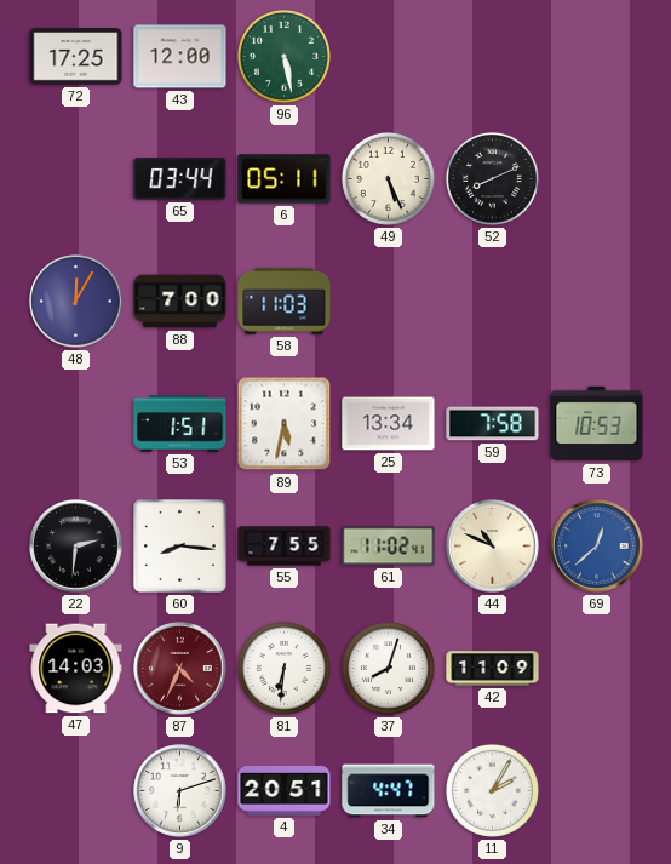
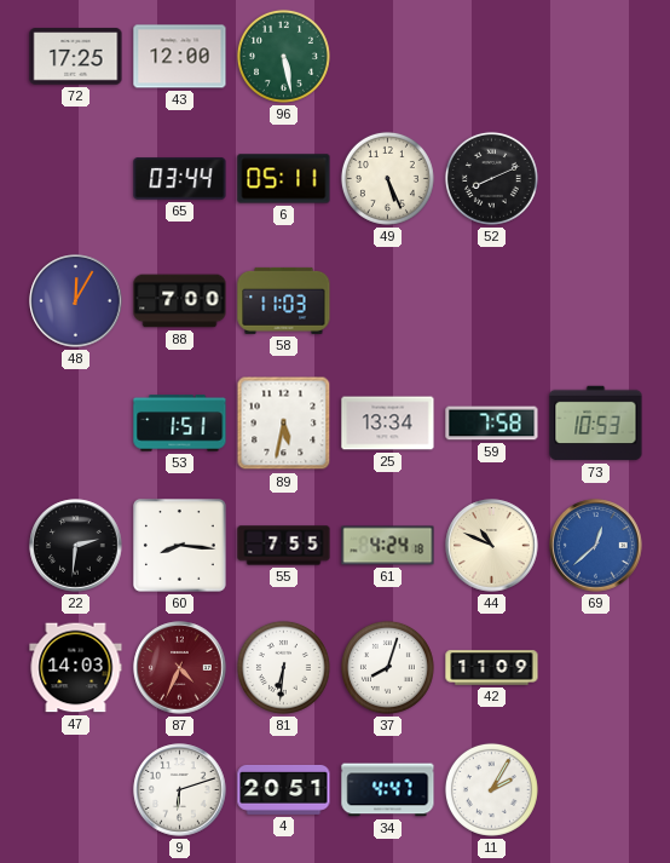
61: 11:02 -> 4:24 (388, 546)
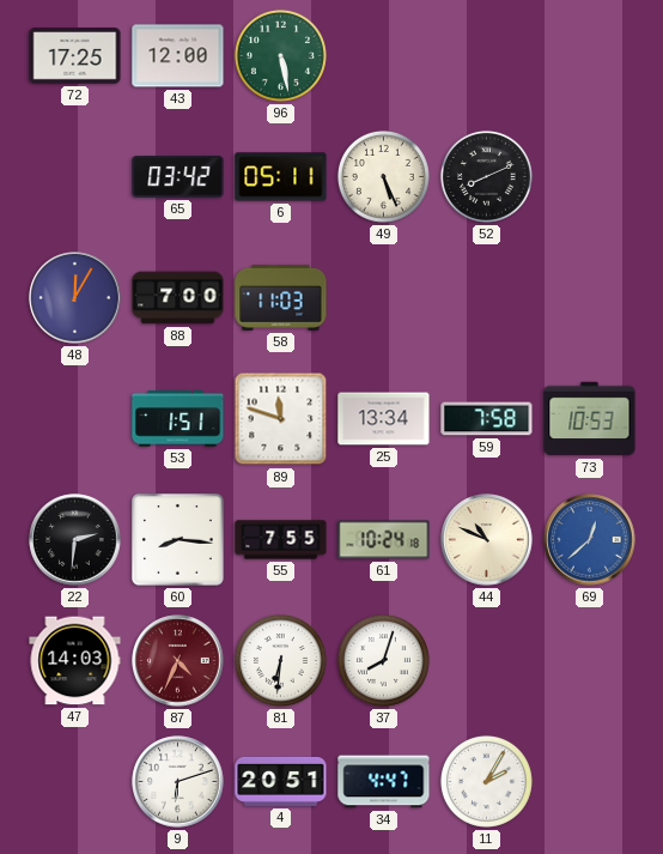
65: 03:44 -> 03:42 (178, 177)
89: 5:32 -> 11:48 (281, 419)
61: 4:24 -> 10:24 (384, 540)
42: 11:09 -> none (492, 668)
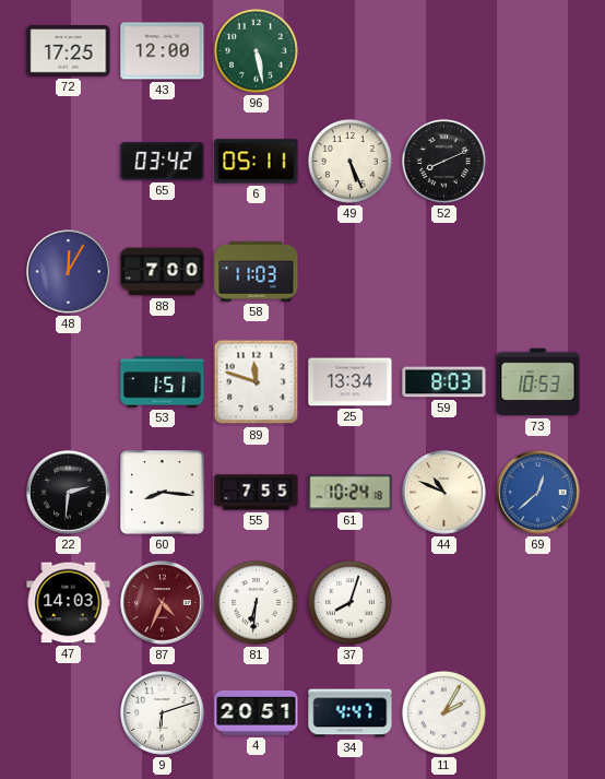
59: 7:58 -> 8:03 (444, 382)
